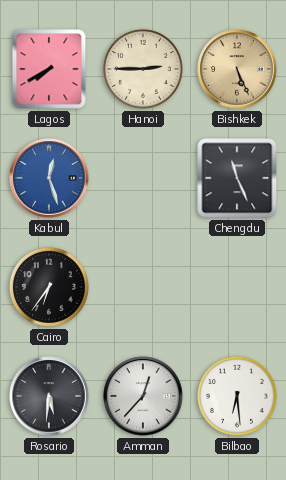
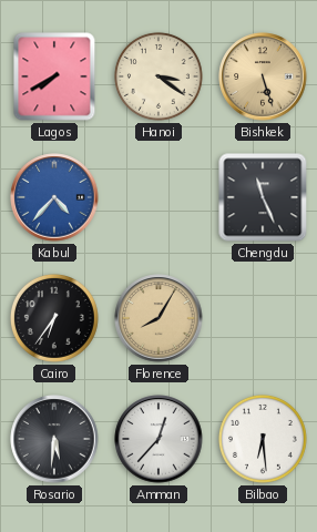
Hanoi: 2:45 -> 3:21 (158, 76)
Bishkek: 5:26 -> 5:27 (263, 76)
Kabul: 12:27 -> 4:37 (54, 197)
Florence: none -> 8:05 (158, 318)
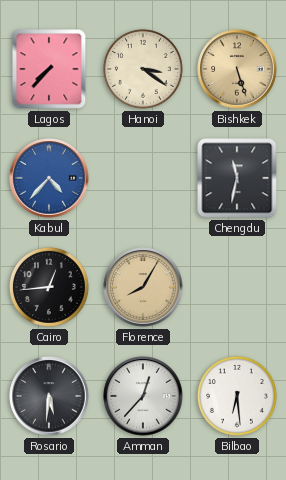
Lagos: 7:40 -> 7:37 (49, 69)
Chengdu: 11:26 -> 11:32 (237, 178)
Cairo: 6:36 -> 12:44 (49, 287)
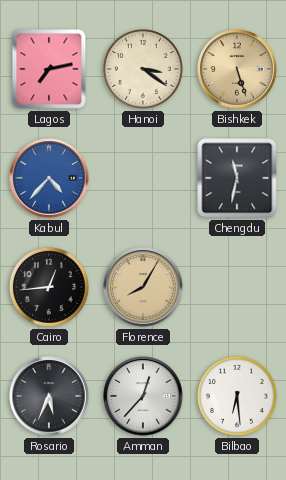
Lagos: 7:37 -> 7:13 (49, 69)
Rosario: 5:31 -> 5:34 (49, 396)
